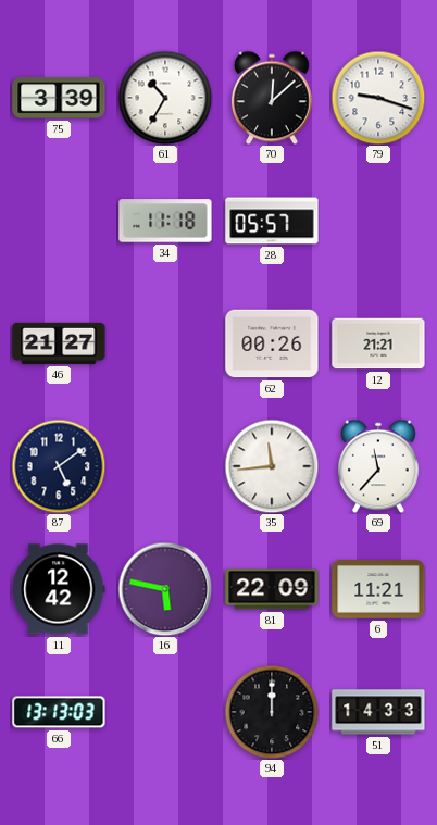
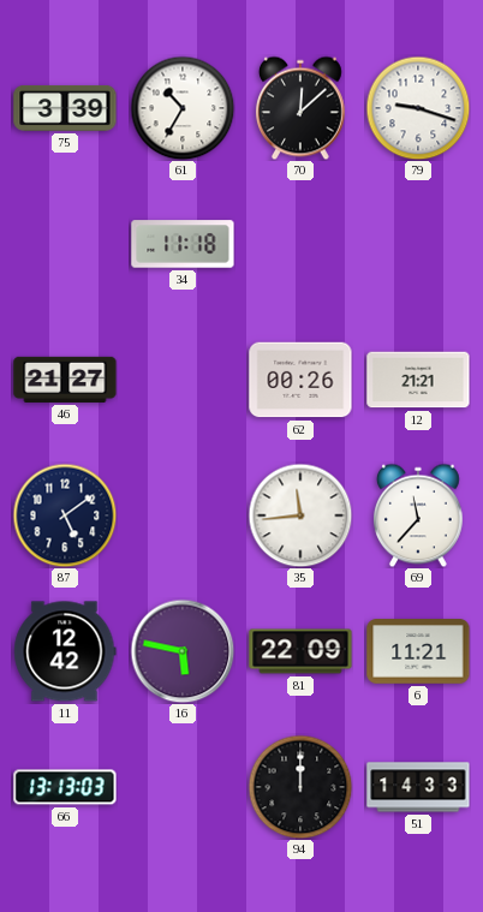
28: 05:57 -> none (272, 221)
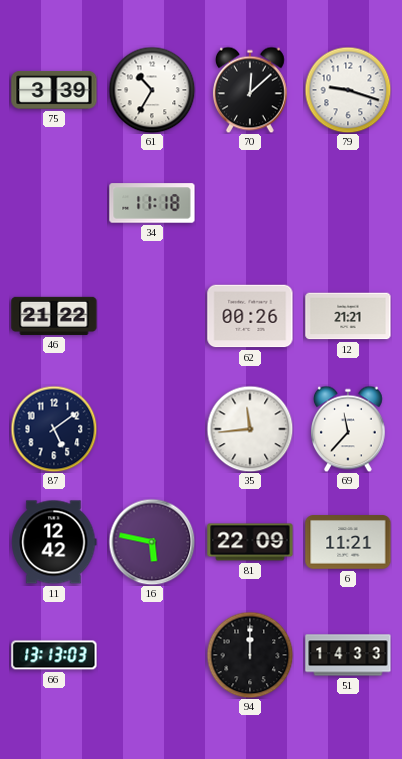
46: 21:27 -> 21:22 (54, 316)
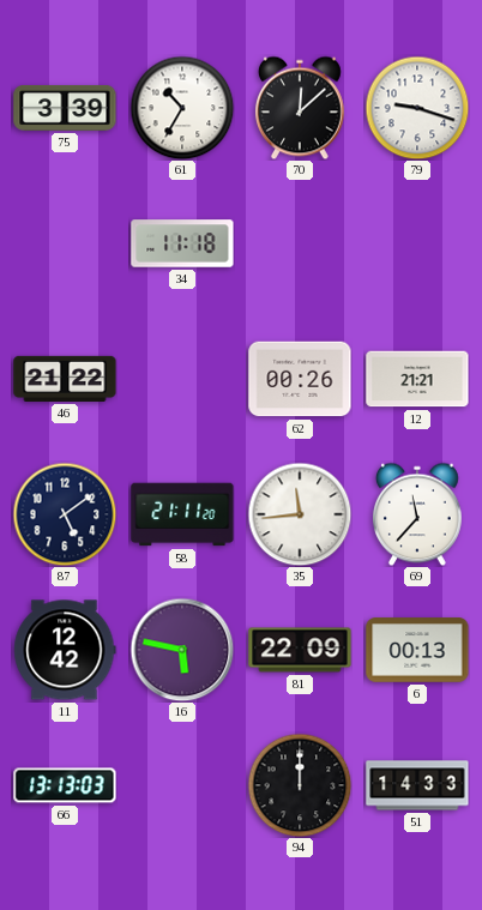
58: none -> 21:11 (182, 514)
6: 11:21 -> 00:13 (417, 650)
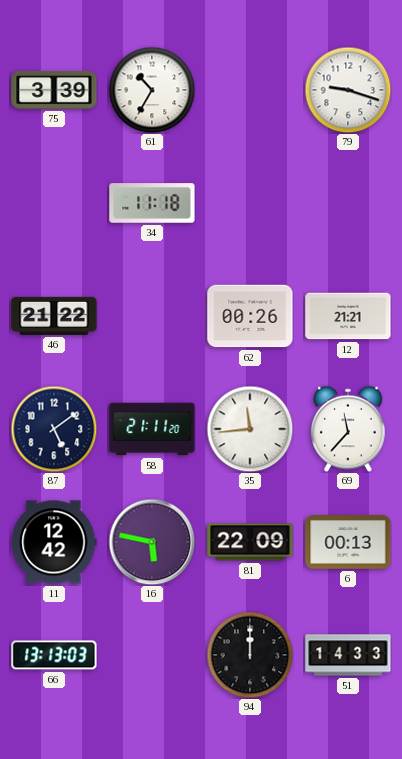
70: 12:08 -> none (300, 108)
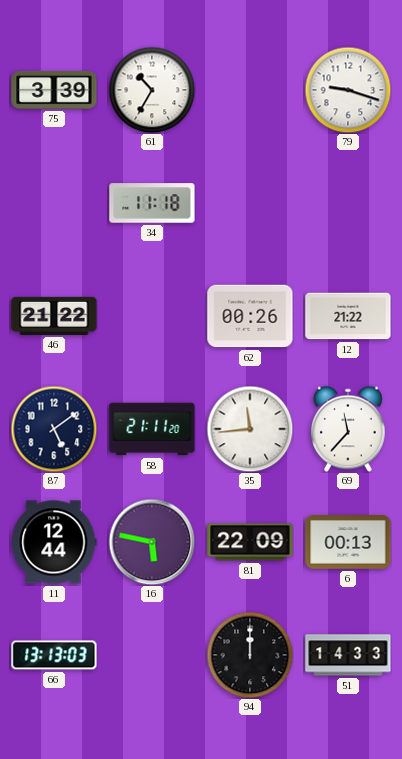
12: 21:21 -> 21:22 (348, 316)
11: 12:42 -> 12:44 (54, 542)
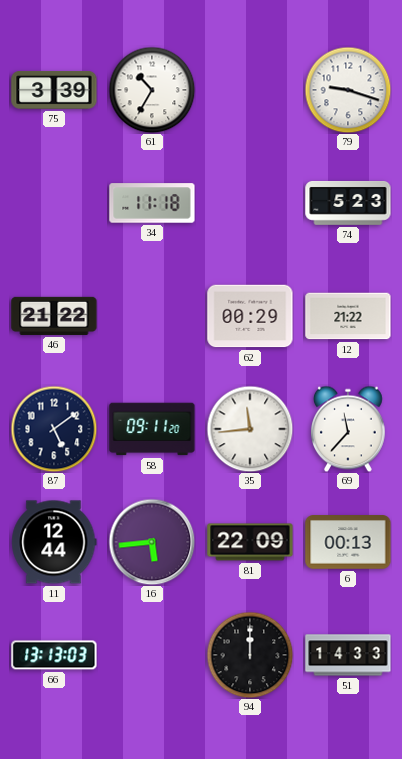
74: none -> 5:23 (348, 203)
62: 00:26 -> 00:29 (250, 316)
58: 21:11 -> 09:11 (152, 429)
16: 5:47 -> 5:44 (152, 542)
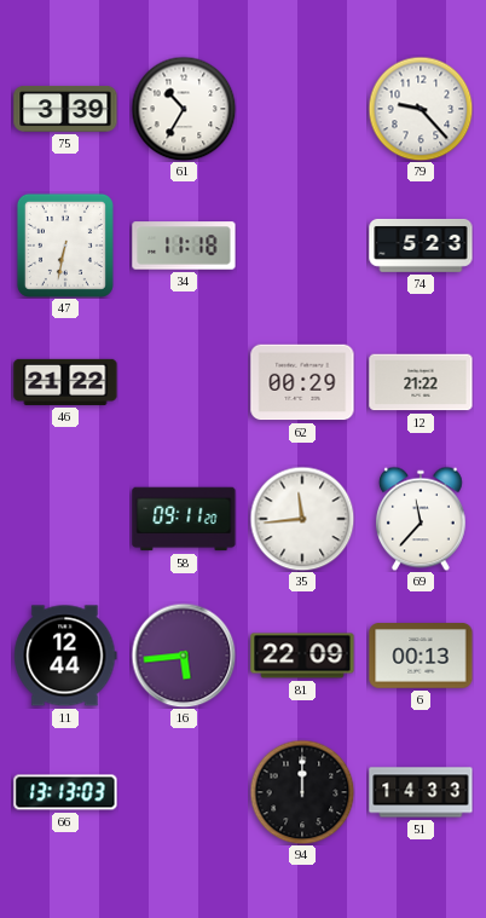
79: 9:18 -> 9:23 (421, 109)
47: none -> 6:32 (65, 246)
87: 5:09 -> none (54, 429)
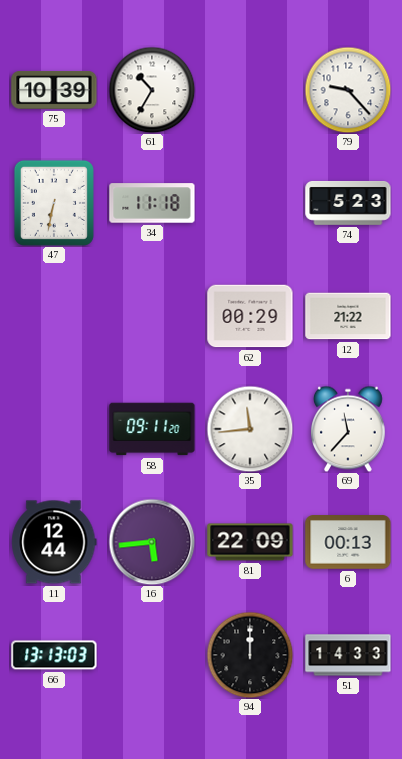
75: 3:39 -> 10:39 (54, 90)
46: 21:22 -> none (65, 382)
